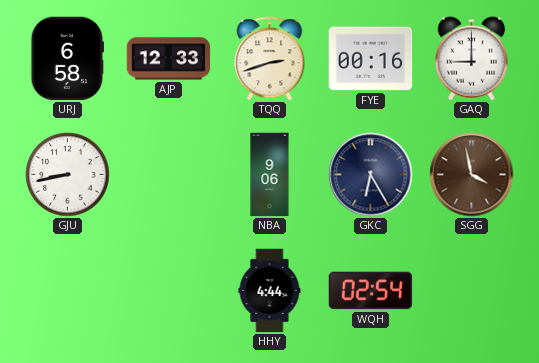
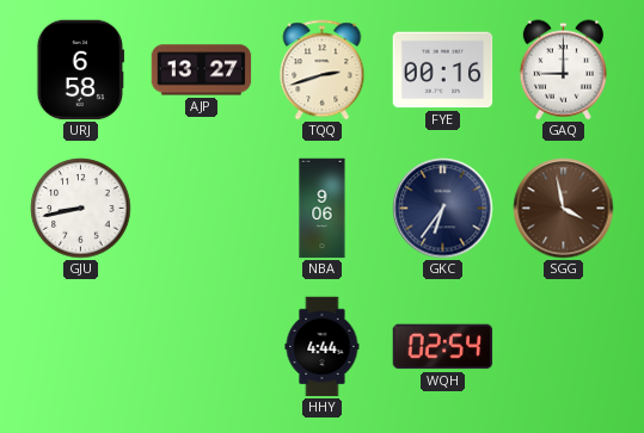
AJP: 12:33 -> 13:27 (202, 70)
GKC: 6:25 -> 6:36 (443, 209)
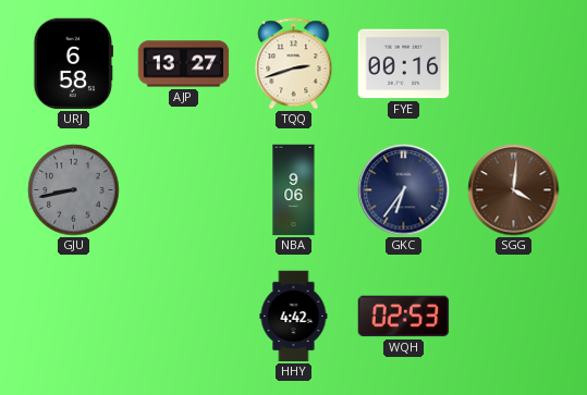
GAQ: 9:00 -> none (563, 70)
GJU dial: white -> grey (74, 190)
SGG: 3:58 -> 4:01 (514, 190)
HHY: 4:44 -> 4:42 (294, 317)
WQH: 02:54 -> 02:53 (404, 317)
